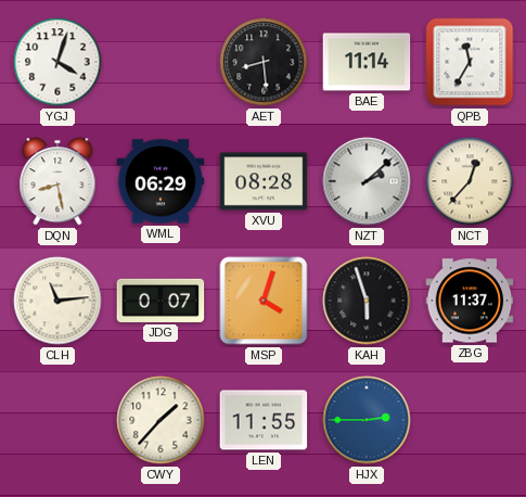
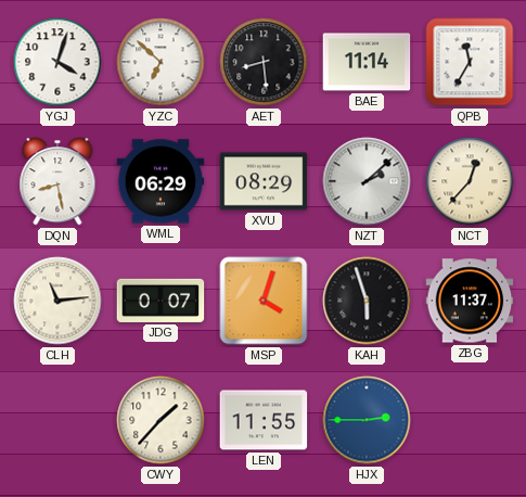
YZC: none -> 6:52 (161, 62)
XVU: 08:28 -> 08:29 (264, 181)
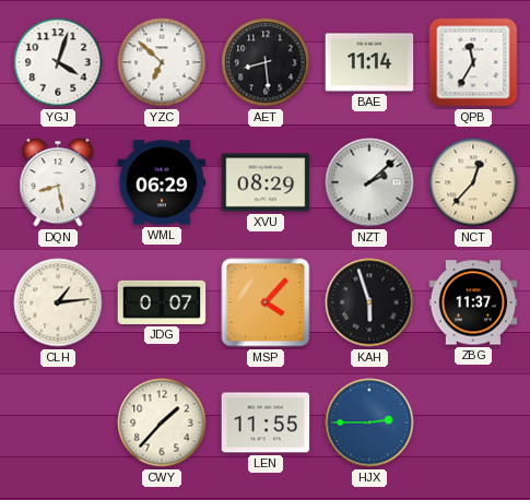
CLH: 11:14 -> 1:14 (58, 302)
MSP: 4:03 -> 4:07 (266, 302)
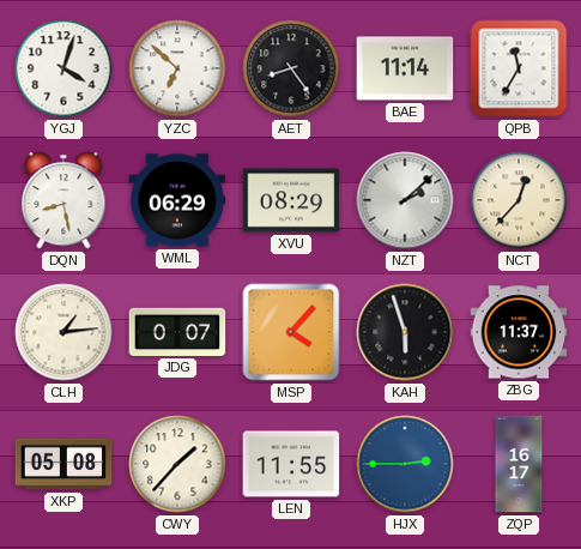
AET: 8:29 -> 8:24 (291, 68)
XKP: none -> 05:08 (63, 464)
ZQP: none -> 16:17 (519, 464)
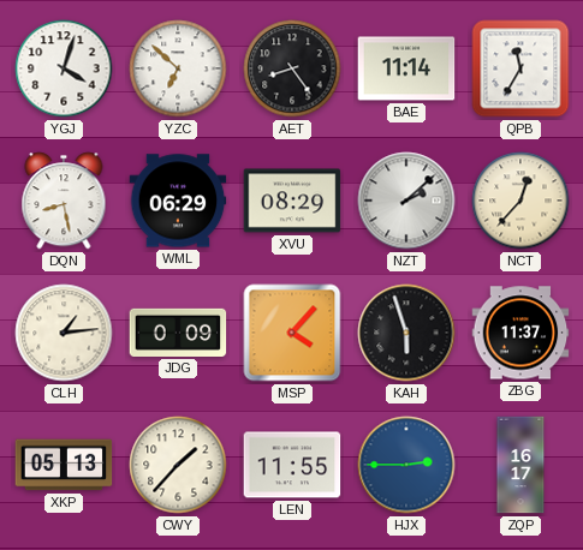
JDG: 0:07 -> 0:09 (178, 333)
XKP: 05:08 -> 05:13 (64, 465)
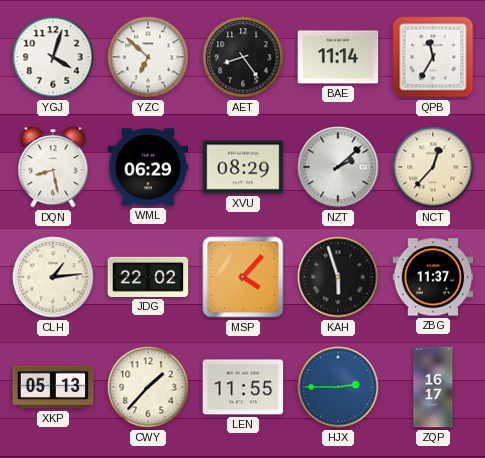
JDG: 0:09 -> 22:02 (148, 277)
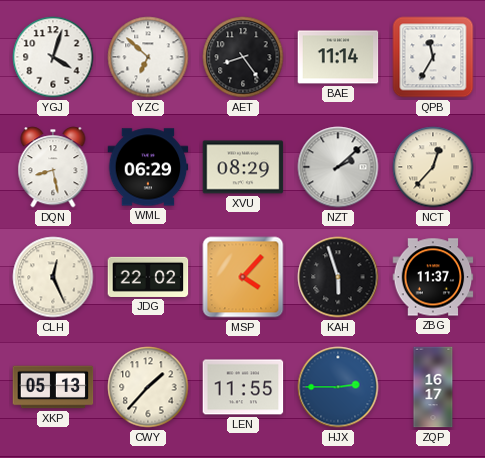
CLH: 1:14 -> 12:26 (53, 277)
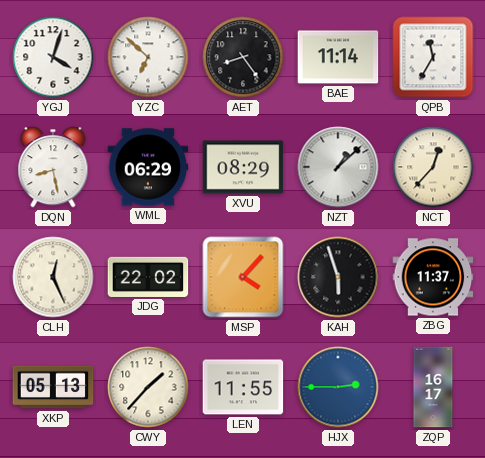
NZT: 2:08 -> 1:08 (338, 167)
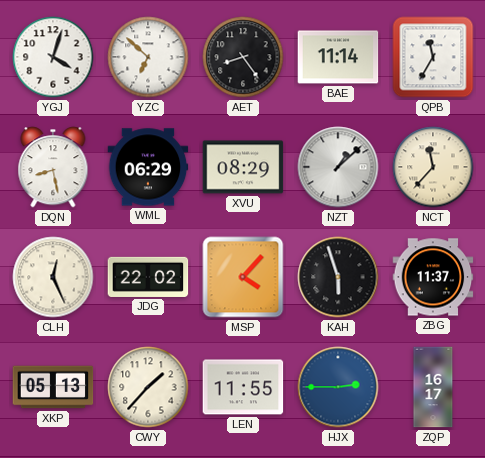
NCT: 12:37 -> 11:37 (433, 167)
